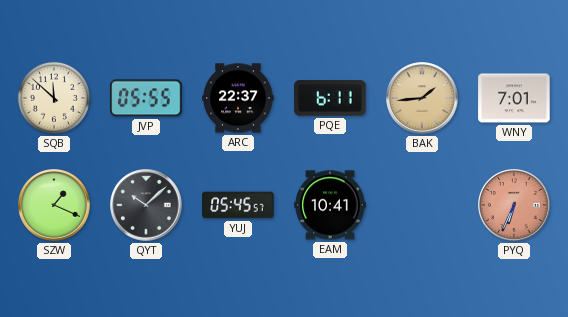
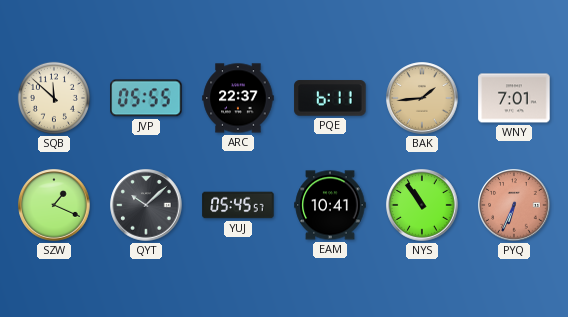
NYS: none -> 10:54 (422, 205)
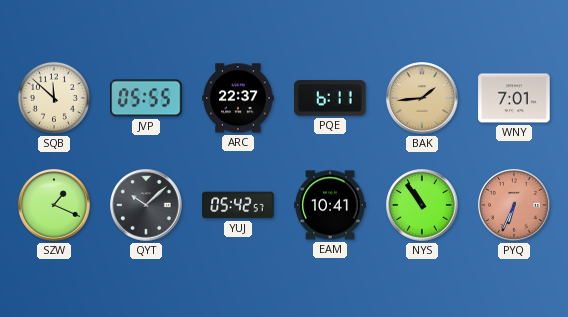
YUJ: 05:45 -> 05:42 (238, 205)
